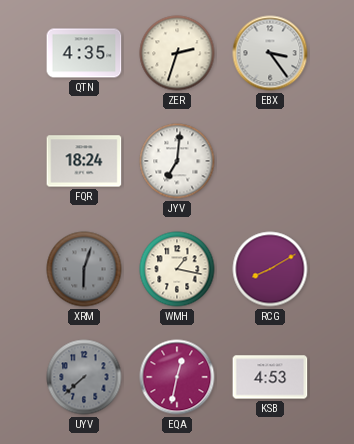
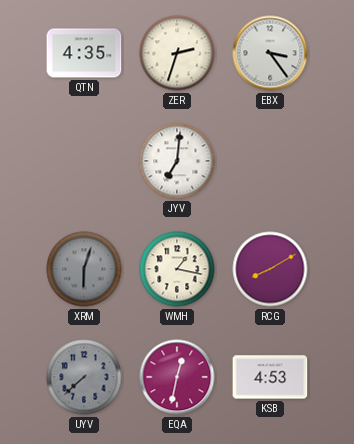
FQR: 18:24 -> none (84, 161)
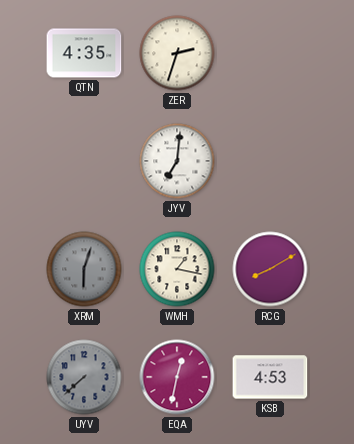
EBX: 3:24 -> none (270, 53)
